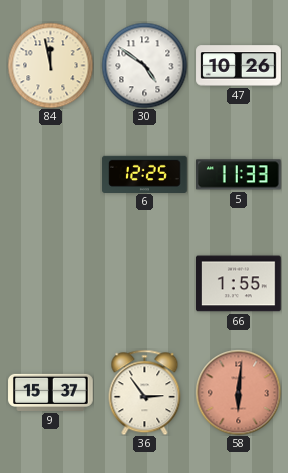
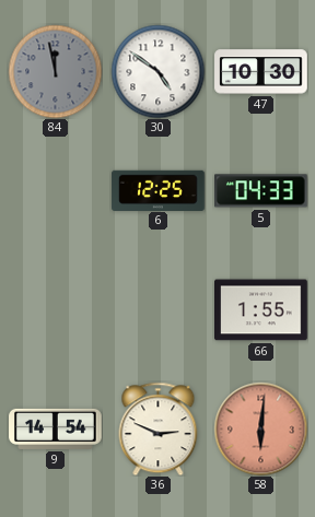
84 dial: cream -> grey (55, 71)
47: 10:26 -> 10:30 (261, 72)
5: 11:33 -> 04:33 (261, 191)
9: 15:37 -> 14:54 (56, 428)
36: 2:54 -> 2:49 (159, 428)
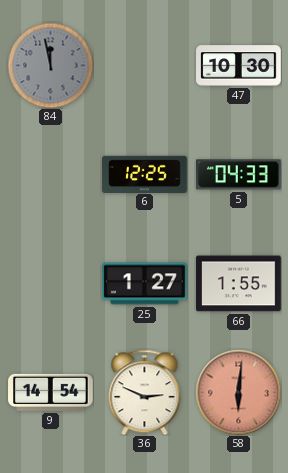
30: 4:51 -> none (157, 71)
25: none -> 1:27 (145, 284)
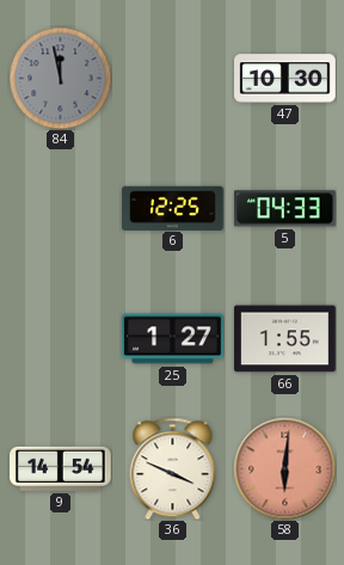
36: 2:49 -> 3:49 (173, 468)
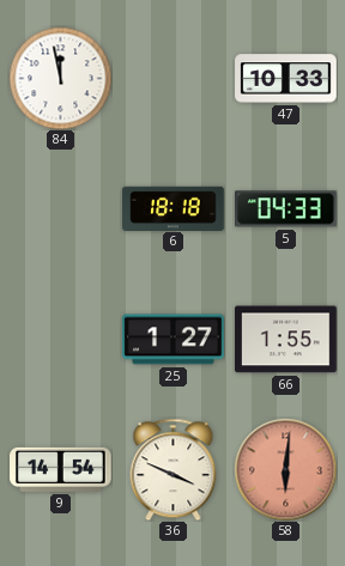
84 dial: grey -> white (60, 78)
47: 10:30 -> 10:33 (286, 79)
6: 12:25 -> 18:18 (174, 208)
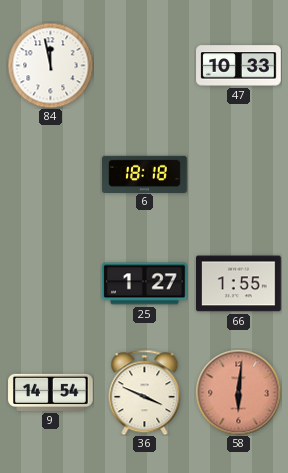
5: 04:33 -> none (286, 209)
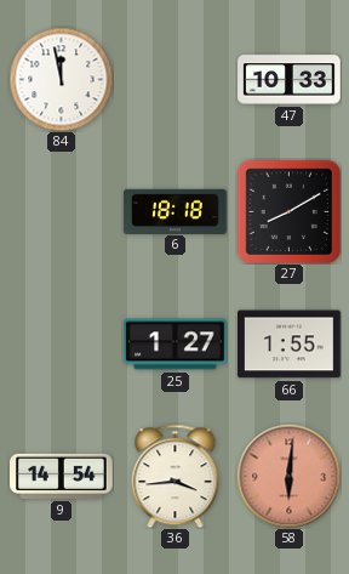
27: none -> 8:10 (288, 211)
36: 3:49 -> 3:44 (176, 476)
